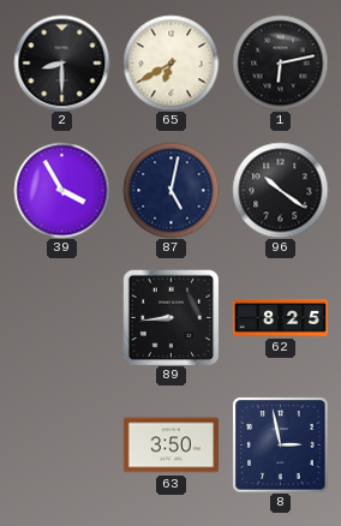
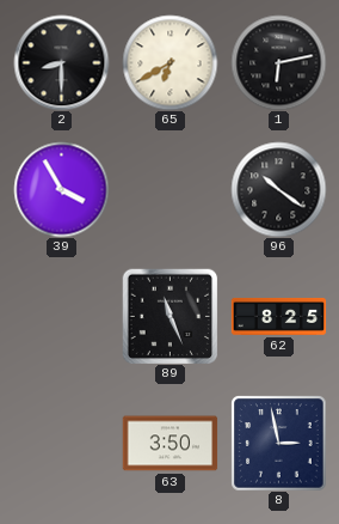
87: 5:02 -> none (170, 190)
89: 8:44 -> 11:26 (169, 316)
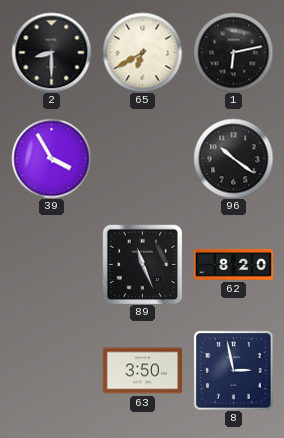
62: 8:25 -> 8:20 (233, 264)
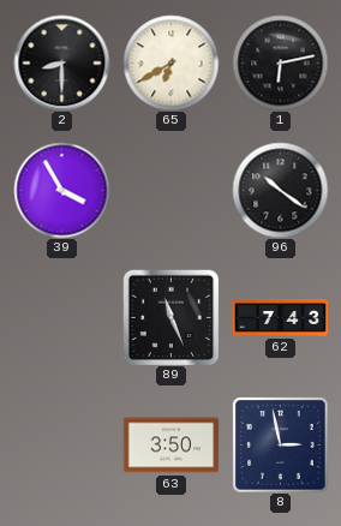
62: 8:20 -> 7:43 (280, 317)
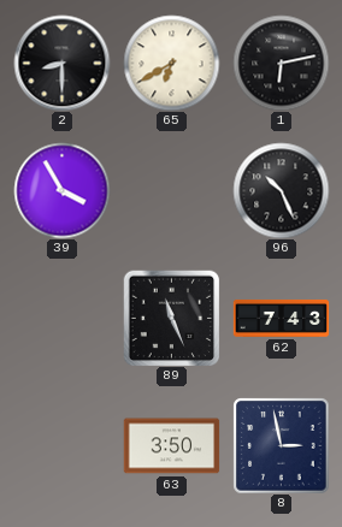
96: 10:21 -> 10:26 (281, 190)
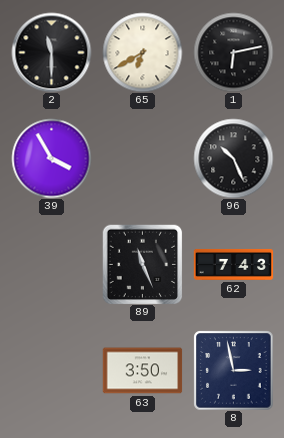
2: 8:30 -> 11:30 (51, 52)
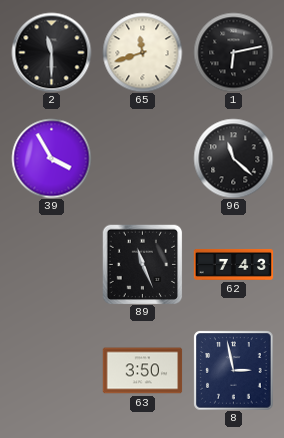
65: 6:40 -> 11:42 (142, 52)
96: 10:26 -> 11:22 (233, 158)
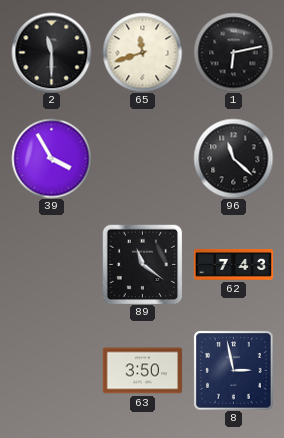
89: 11:26 -> 11:21 (142, 264)
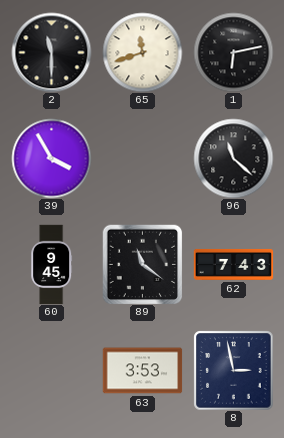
60: none -> 9:45 (52, 264)
63: 3:50 -> 3:53 (142, 371)
